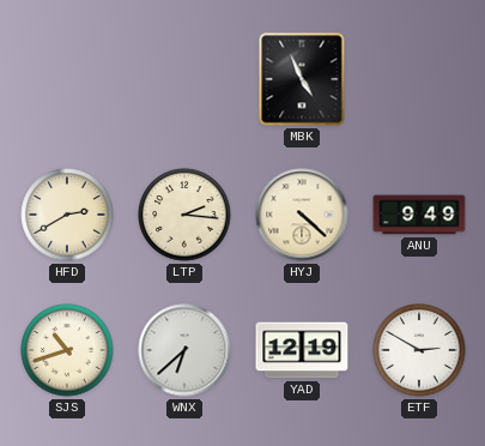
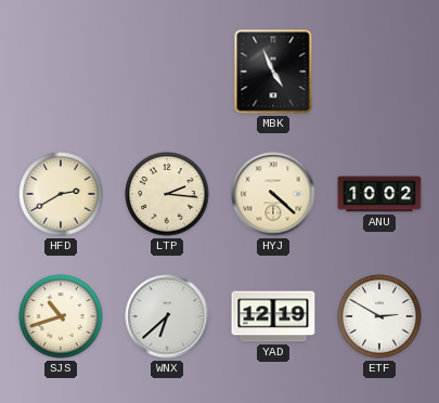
ANU: 9:49 -> 10:02 (379, 194)
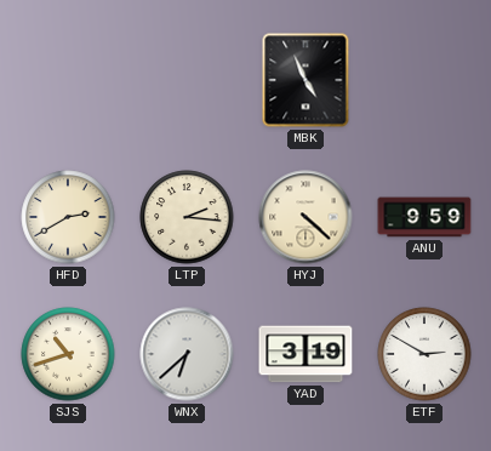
ANU: 10:02 -> 9:59 (424, 217)
YAD: 12:19 -> 3:19 (306, 354)
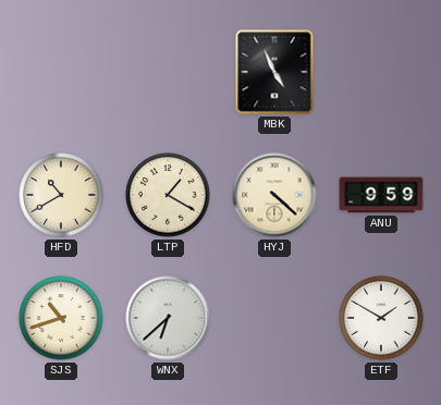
HFD: 2:40 -> 10:40 (61, 195)
LTP: 2:16 -> 1:20 (168, 195)
YAD: 3:19 -> none (306, 354)
ETF: 2:50 -> 1:50 (381, 318)
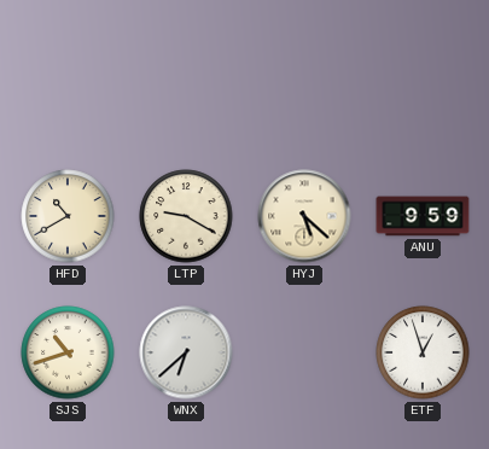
MBK: 4:56 -> none (274, 72)
LTP: 1:20 -> 9:20 (186, 216)
HYJ: 4:22 -> 5:22 (304, 216)
ETF: 1:50 -> 12:57 (423, 352)
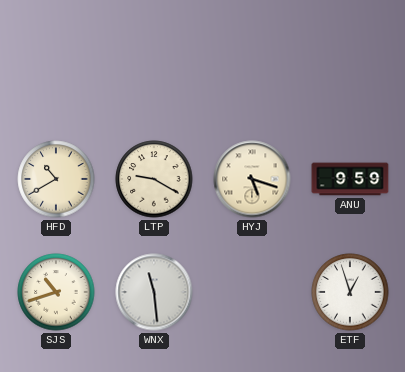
HYJ: 5:22 -> 5:18 (252, 179)
WNX: 6:38 -> 11:29 (154, 292)
